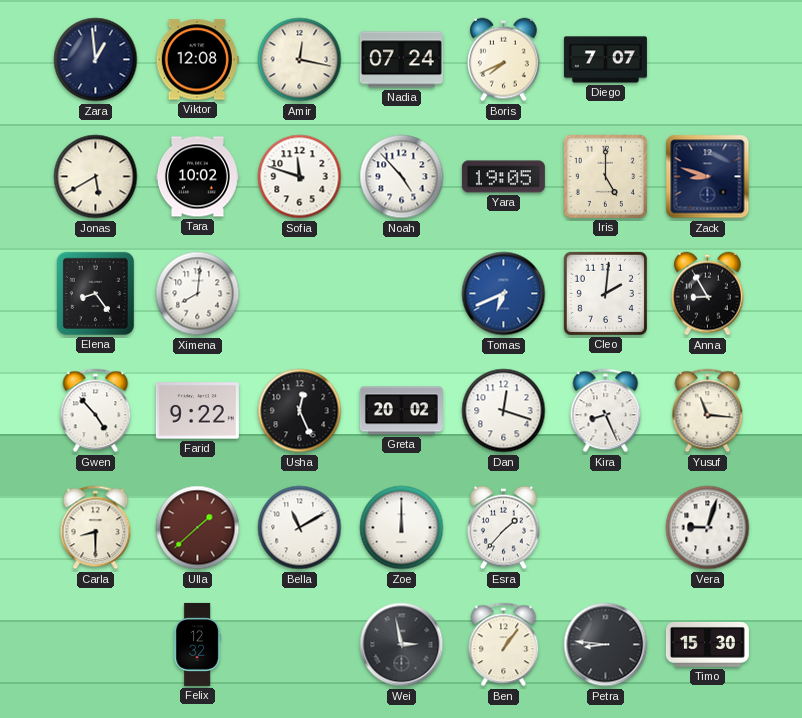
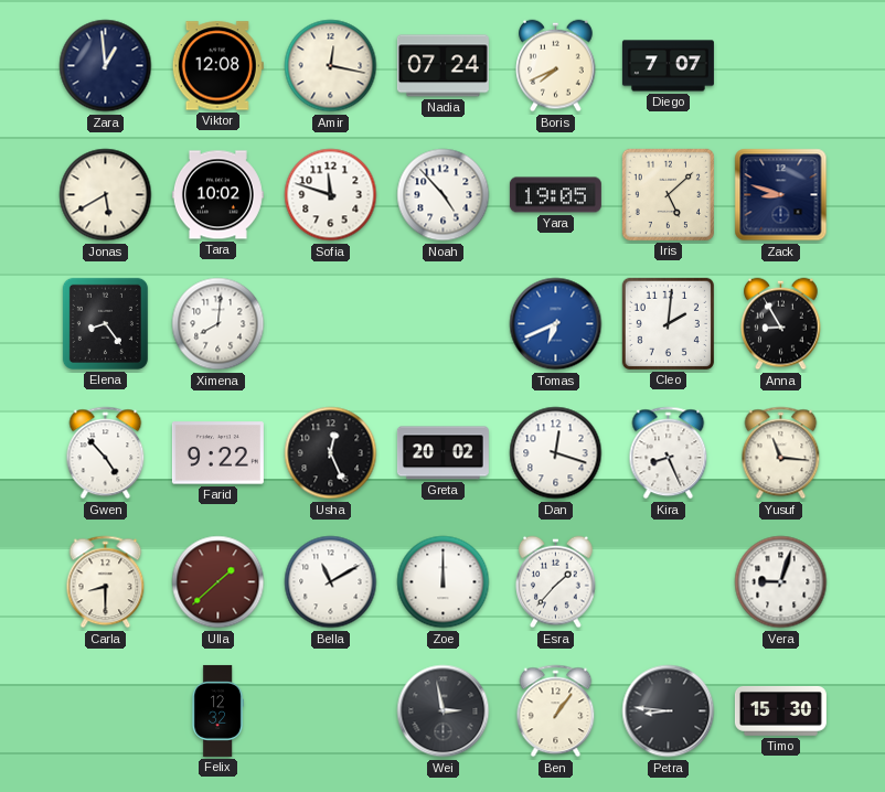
Iris: 5:00 -> 5:08 (668, 194)
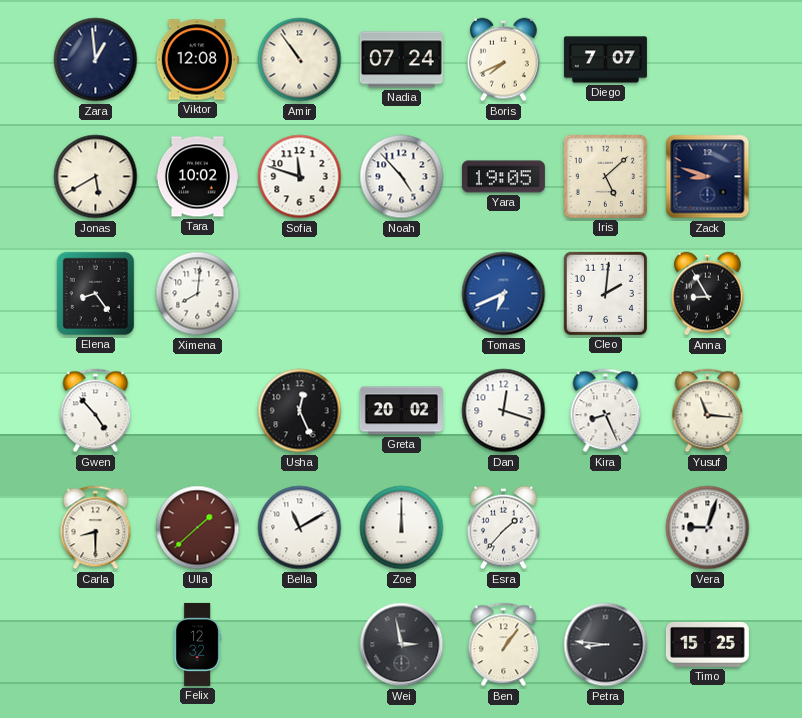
Amir: 12:17 -> 10:54 (300, 60)
Farid: 9:22 -> none (217, 453)
Timo: 15:30 -> 15:25 (707, 644)
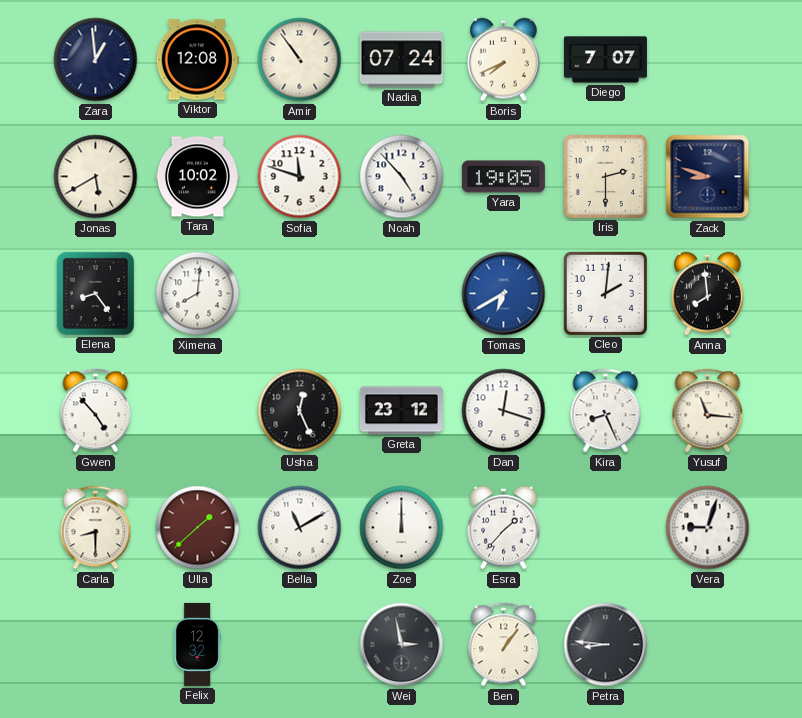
Iris: 5:08 -> 2:30 (605, 176)
Tomas: 6:41 -> 6:40 (504, 294)
Anna: 8:55 -> 7:59 (708, 294)
Greta: 20:02 -> 23:12 (401, 411)
Timo: 15:25 -> none (707, 644)
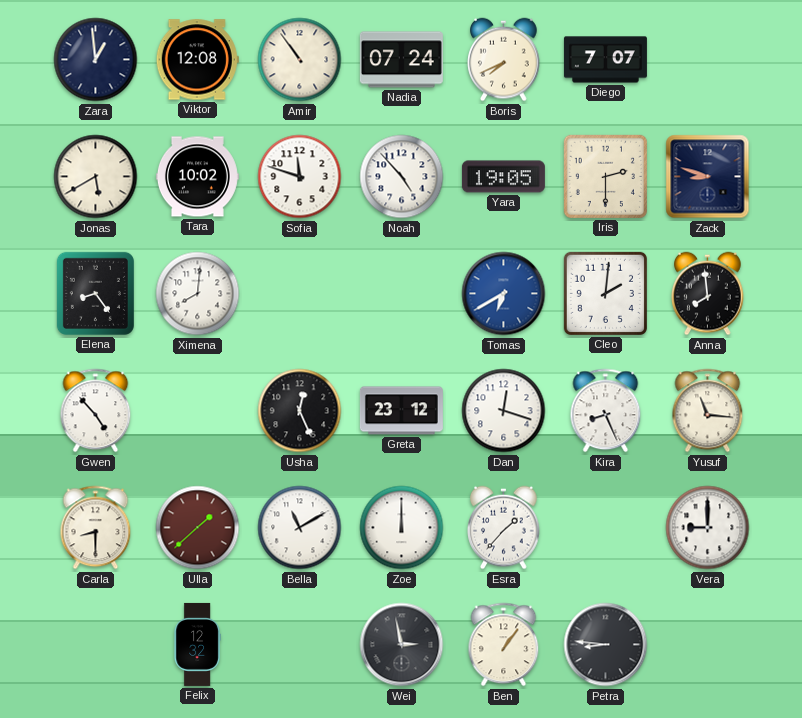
Vera: 9:03 -> 9:00 (708, 528)
